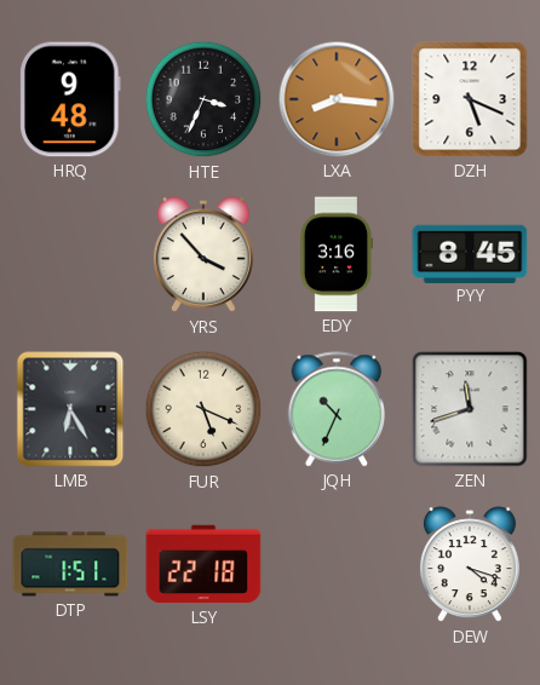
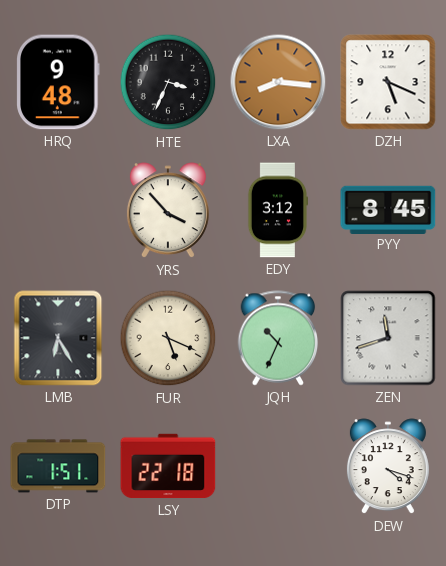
EDY: 3:16 -> 3:12 (277, 210)
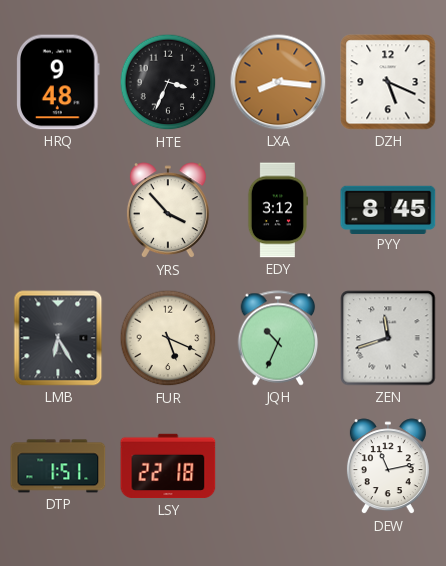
DEW: 4:18 -> 11:13 (388, 467)
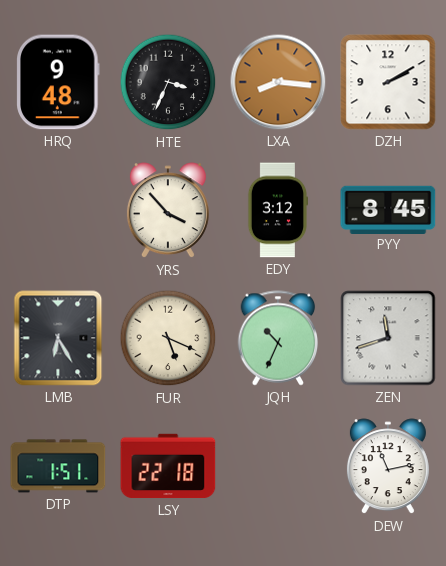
DZH: 5:19 -> 2:10 (388, 82)
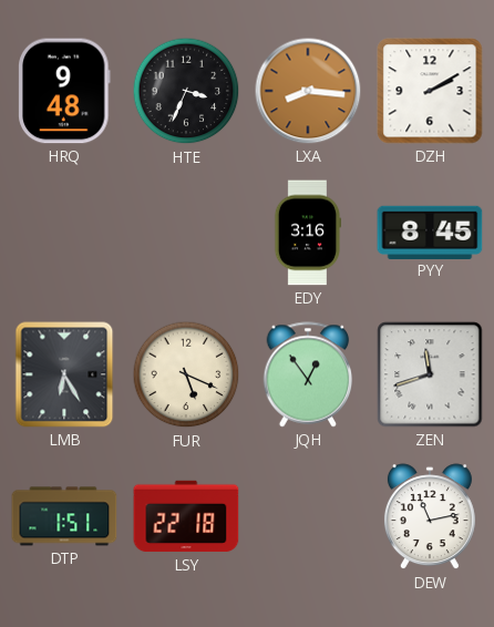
YRS: 3:53 -> none (168, 211)
EDY: 3:12 -> 3:16 (307, 233)
JQH: 10:34 -> 12:54 (308, 374)
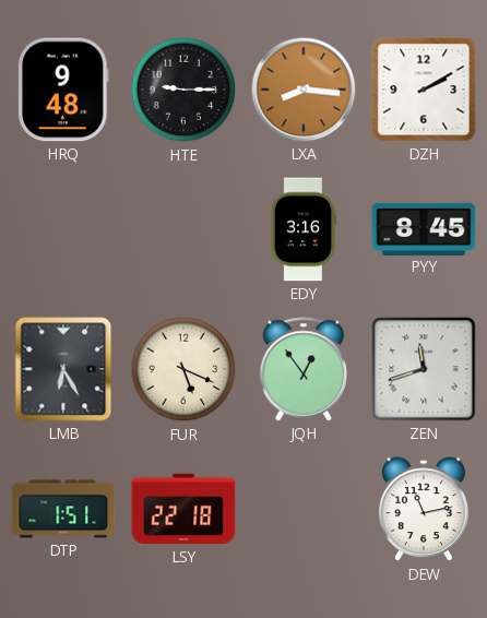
HTE: 3:34 -> 9:15 (183, 90)
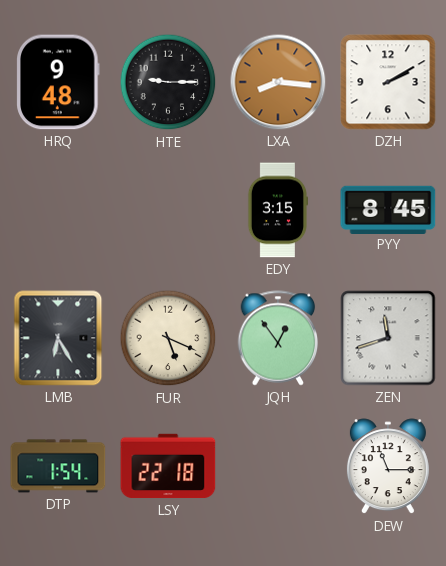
EDY: 3:16 -> 3:15 (277, 210)
DTP: 1:51 -> 1:54 (58, 466)
DEW: 11:13 -> 11:15 (388, 467)
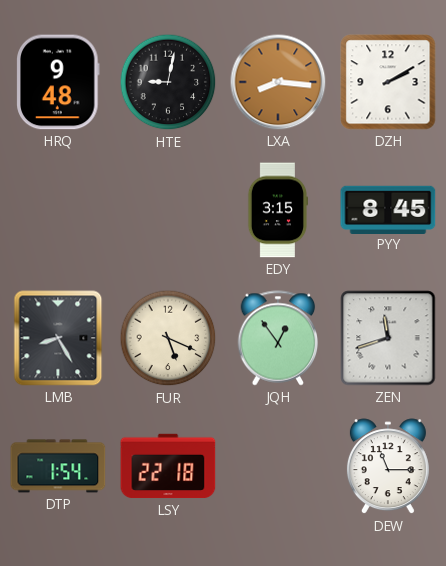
HTE: 9:15 -> 9:02 (168, 82)
LMB: 6:25 -> 8:25 (58, 338)
